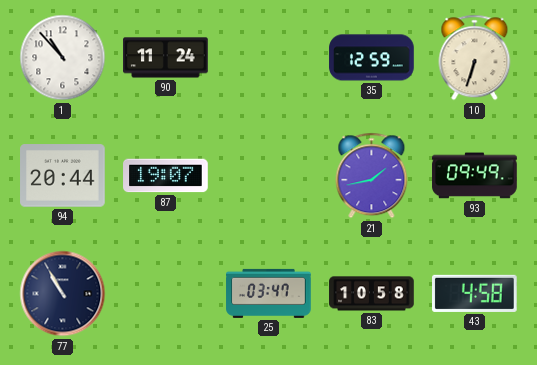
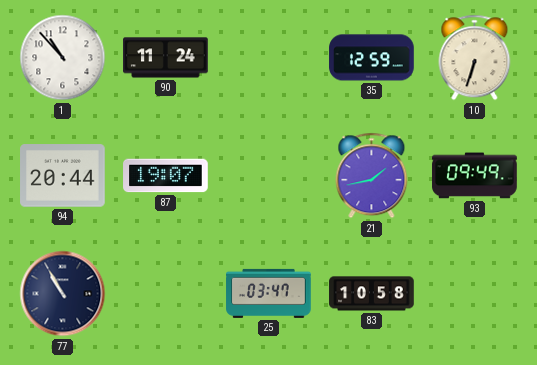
43: 4:58 -> none (475, 293)
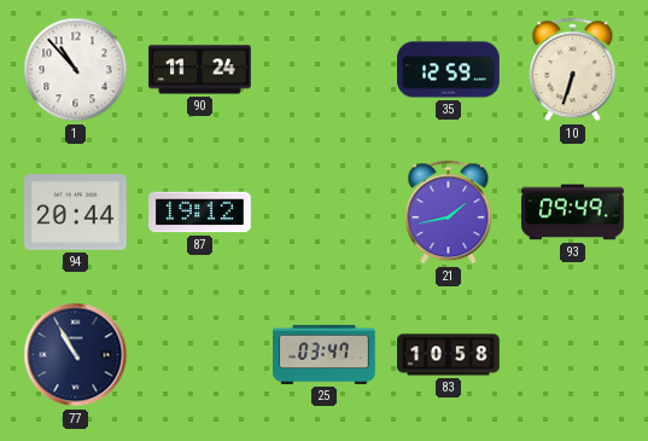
87: 19:07 -> 19:12 (200, 213)
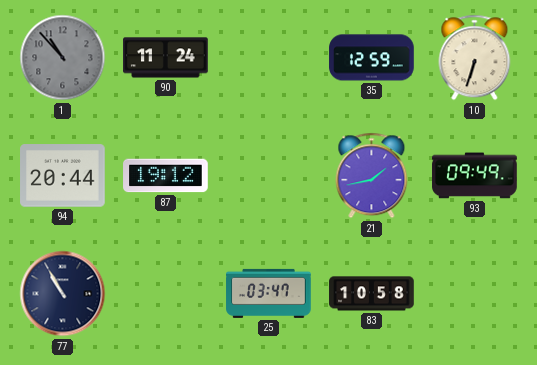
1 dial: white -> grey (63, 58)
